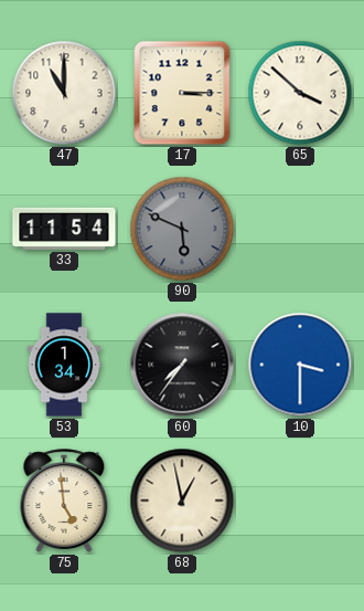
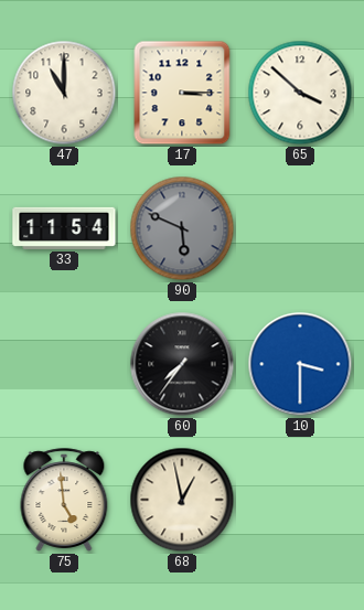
53: 1:34 -> none (64, 365)
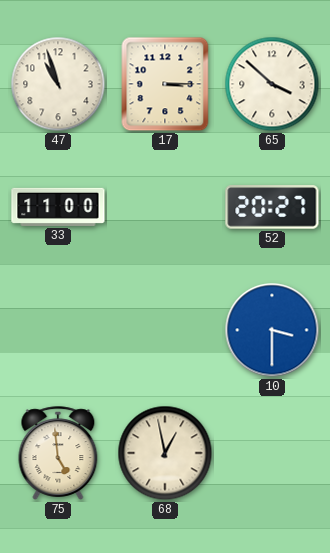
47: 11:00 -> 10:57 (58, 84)
33: 11:54 -> 11:00 (58, 207)
90: 5:49 -> none (182, 228)
52: none -> 20:27 (272, 207)
60: 7:36 -> none (182, 364)
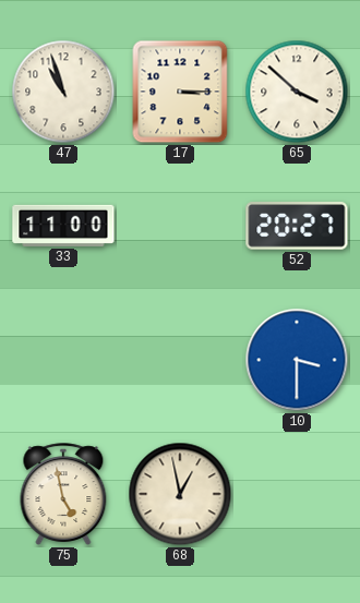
75: 4:59 -> 4:58 (63, 494)
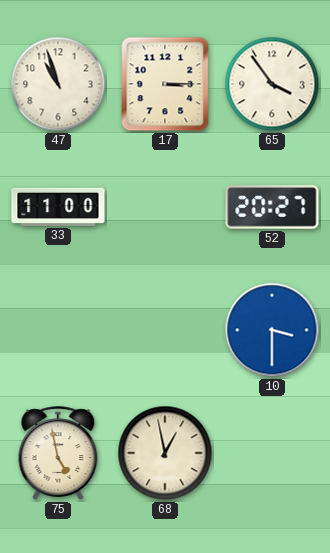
65: 3:52 -> 3:54 (272, 84)
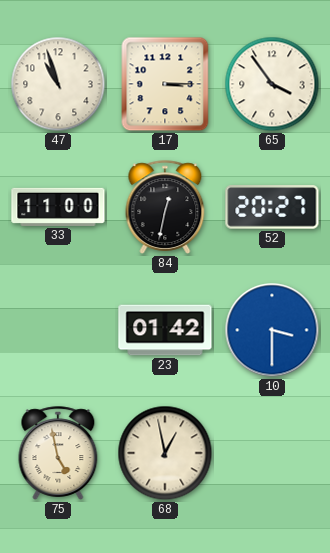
84: none -> 12:32 (165, 207)
23: none -> 01:42 (165, 330)
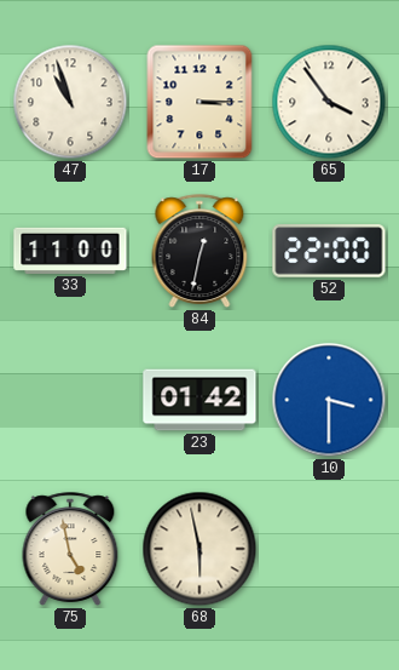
52: 20:27 -> 22:00 (329, 251)
68: 12:58 -> 5:58 (199, 549)
